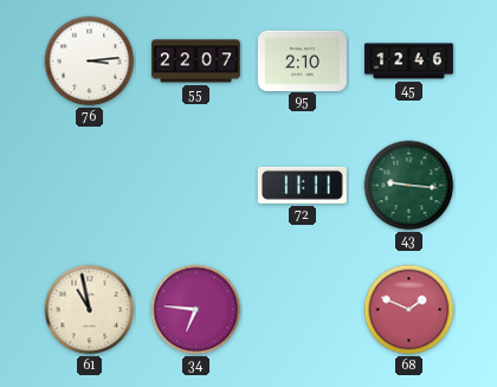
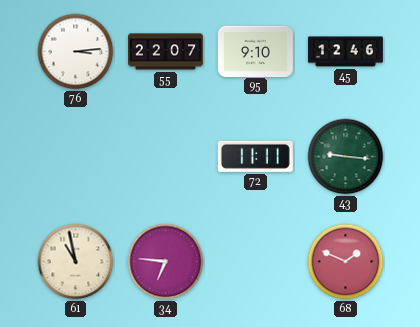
95: 2:10 -> 9:10 (255, 51)
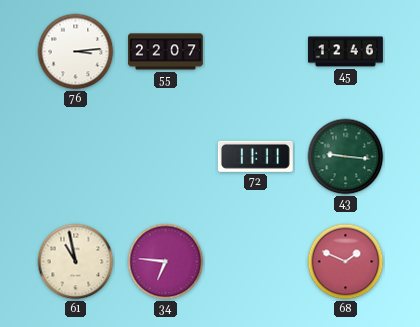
95: 9:10 -> none (255, 51)
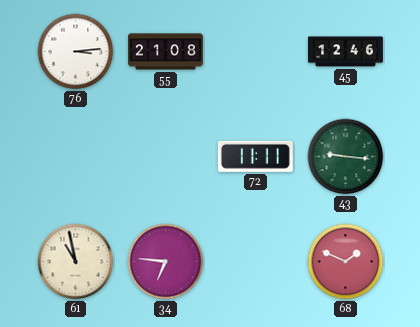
55: 22:07 -> 21:08 (166, 52)
